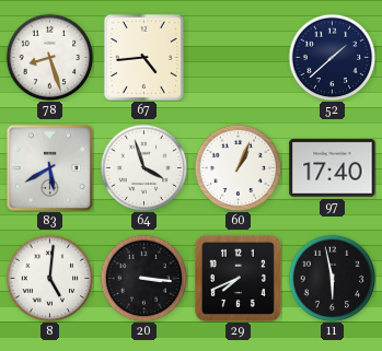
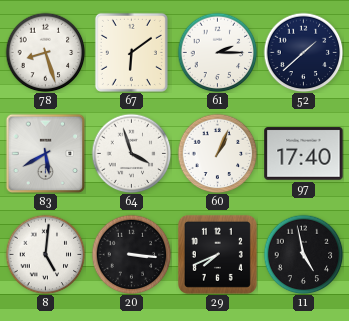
67: 4:44 -> 6:09 (131, 52)
61: none -> 2:15 (217, 52)
11: 5:58 -> 4:58 (303, 254)
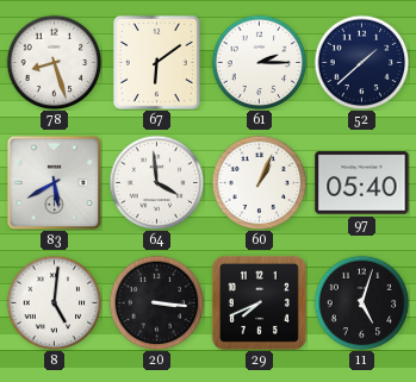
64: 3:57 -> 3:59 (156, 182)
97: 17:40 -> 05:40 (362, 183)
11: 4:58 -> 5:03 (361, 302)
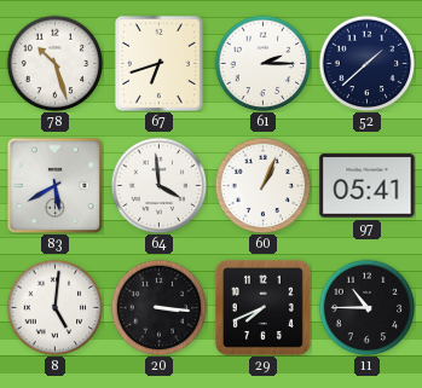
78: 8:27 -> 10:27 (54, 63)
67: 6:09 -> 6:42 (158, 63)
97: 05:40 -> 05:41 (368, 186)
11: 5:03 -> 10:45 (366, 307)
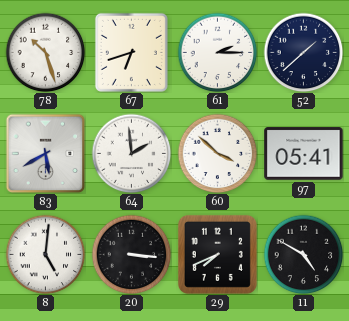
64: 3:59 -> 1:59 (131, 153)
60: 1:04 -> 3:52 (217, 153)
11: 10:45 -> 4:50 (303, 254)
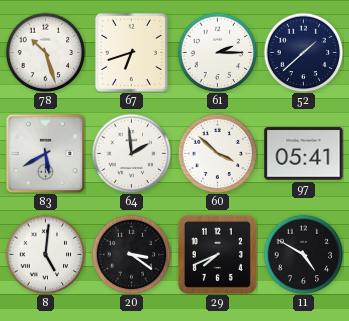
20: 3:16 -> 3:21 (131, 254)
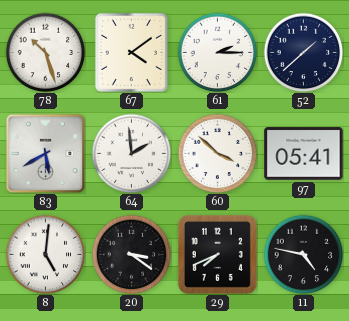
67: 6:42 -> 4:09 (131, 52)
11: 4:50 -> 4:47 (303, 254)
